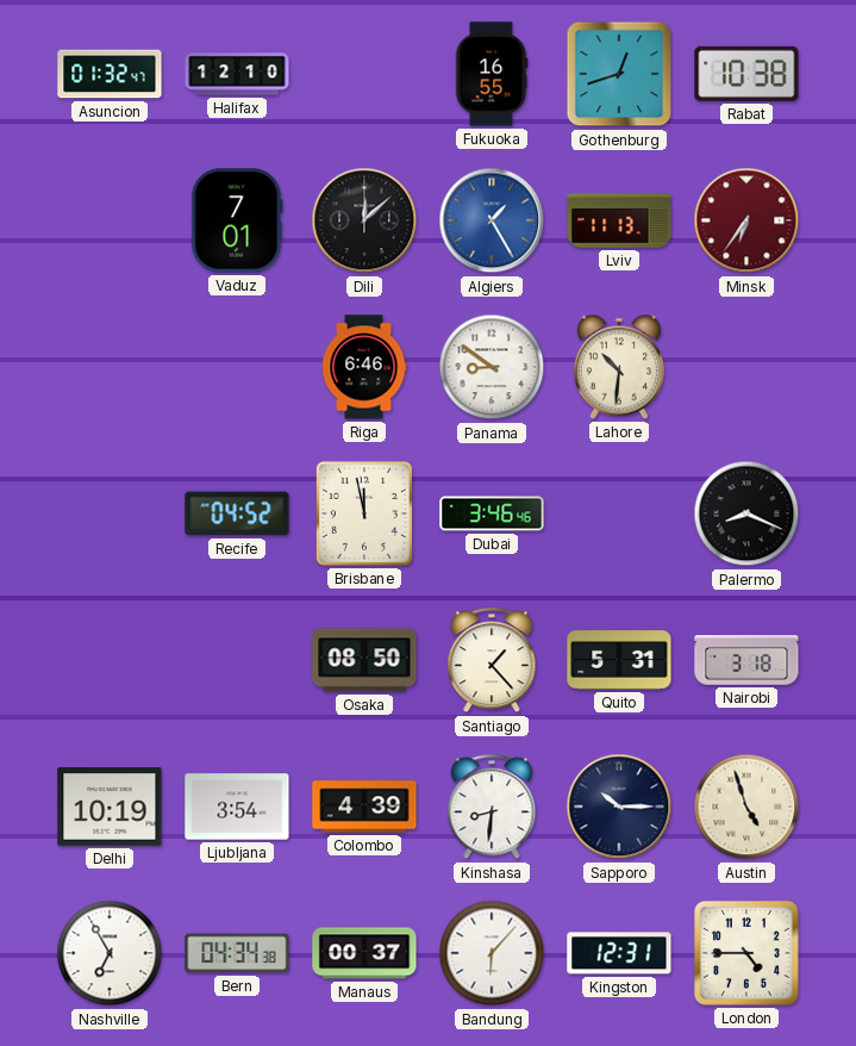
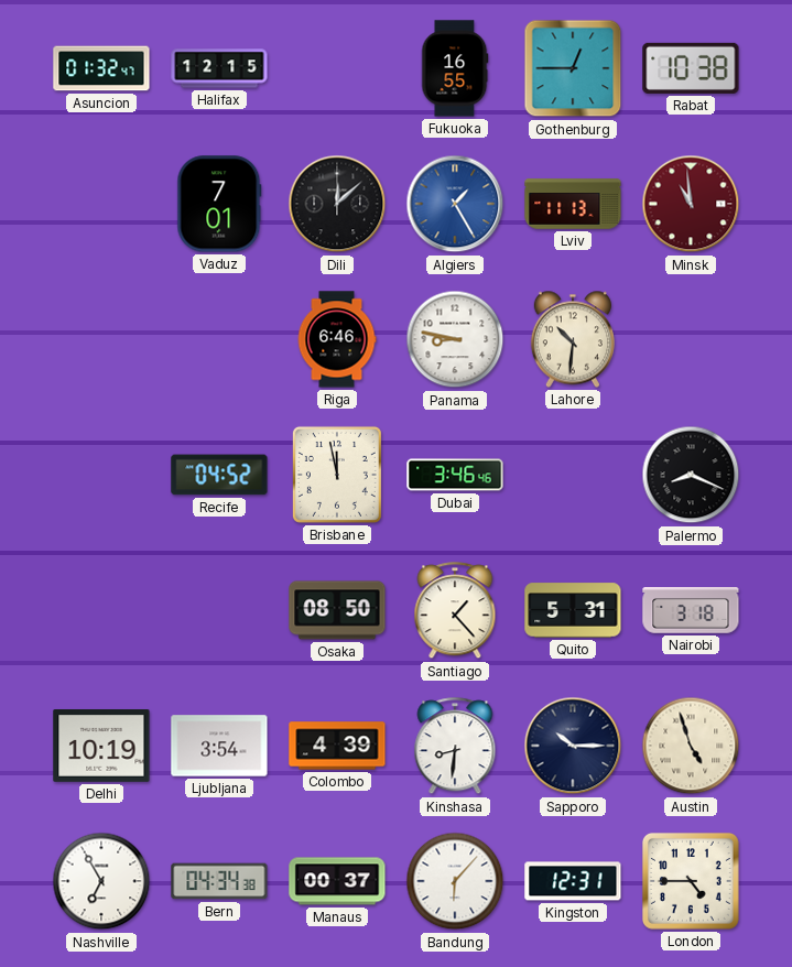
Halifax: 12:10 -> 12:15 (219, 68)
Gothenburg: 12:42 -> 12:45 (573, 68)
Minsk: 6:36 -> 10:59 (691, 204)
Panama: 8:51 -> 8:47 (455, 339)
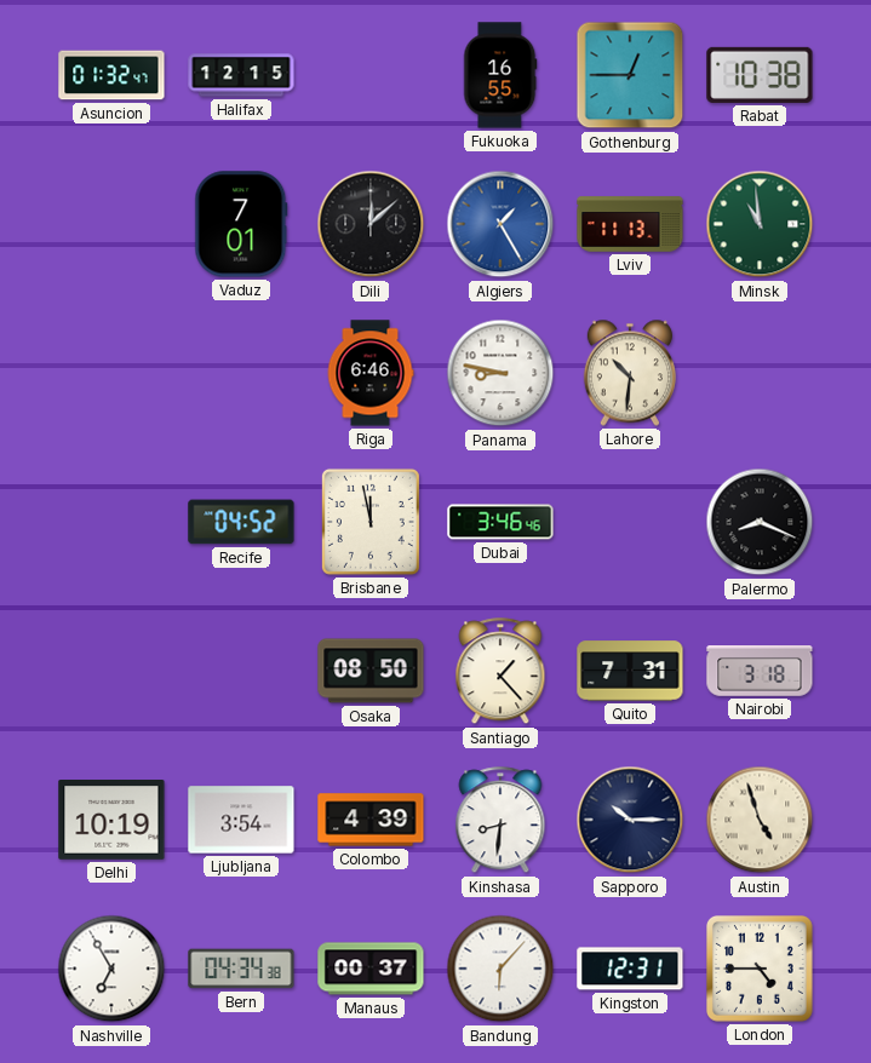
Minsk dial: burgundy -> green (760, 224)
Quito: 5:31 -> 7:31 (630, 671)
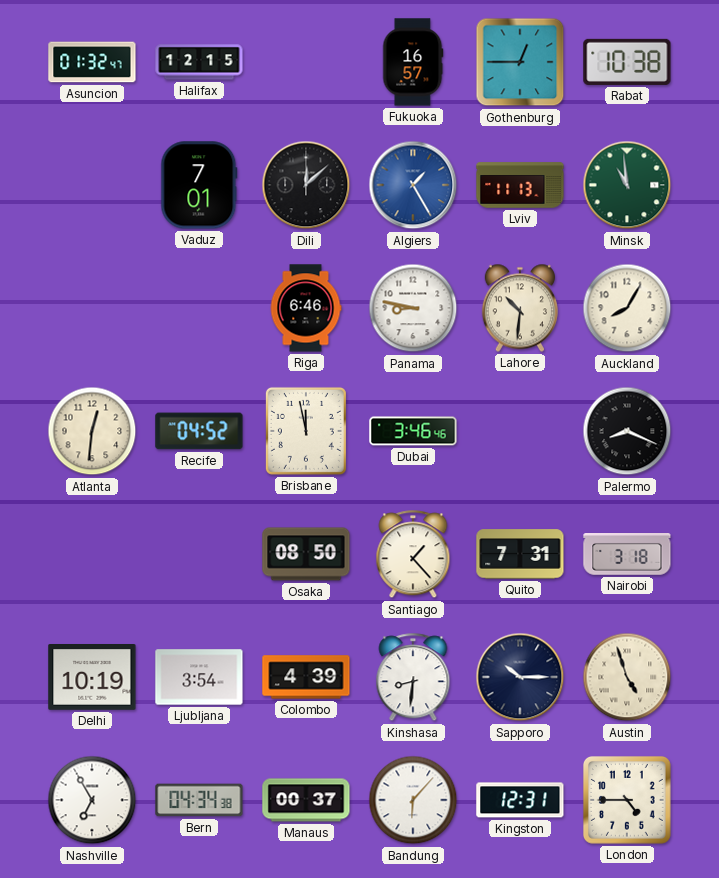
Fukuoka: 16:55 -> 16:57 (413, 62)
Auckland: none -> 8:05 (627, 308)
Atlanta: none -> 12:31 (92, 431)
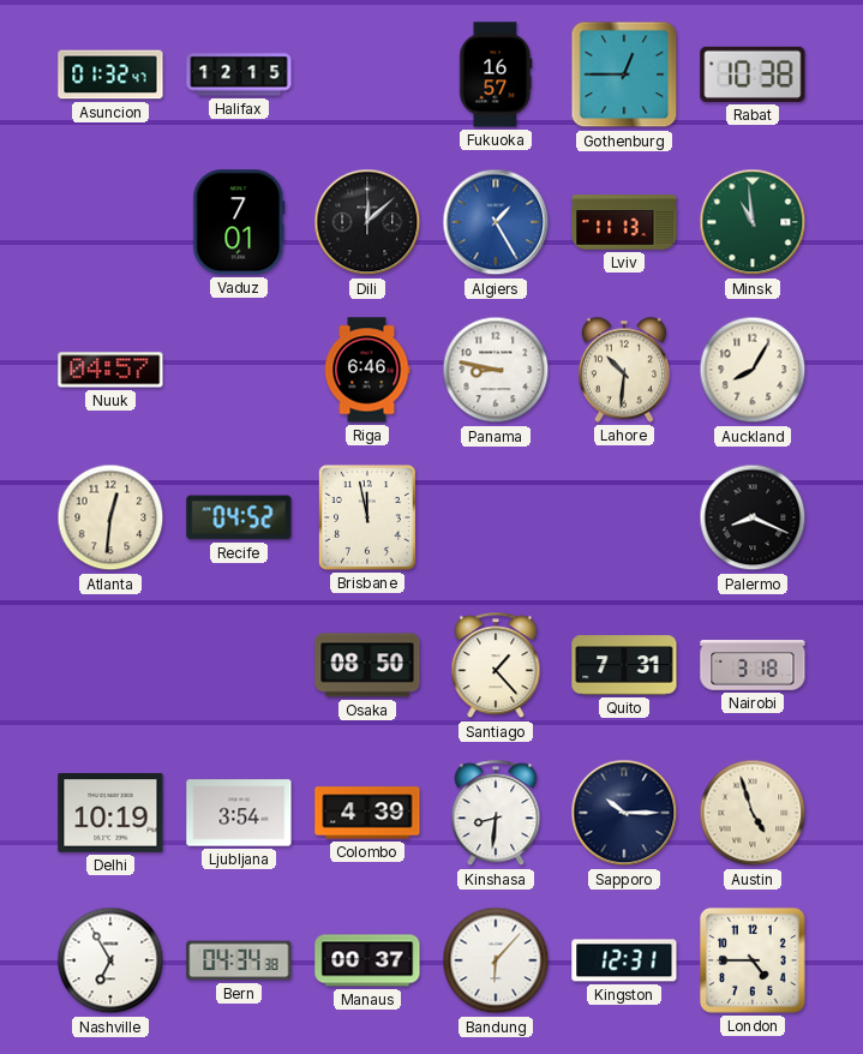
Nuuk: none -> 04:57 (110, 370)
Dubai: 3:46 -> none (413, 431)
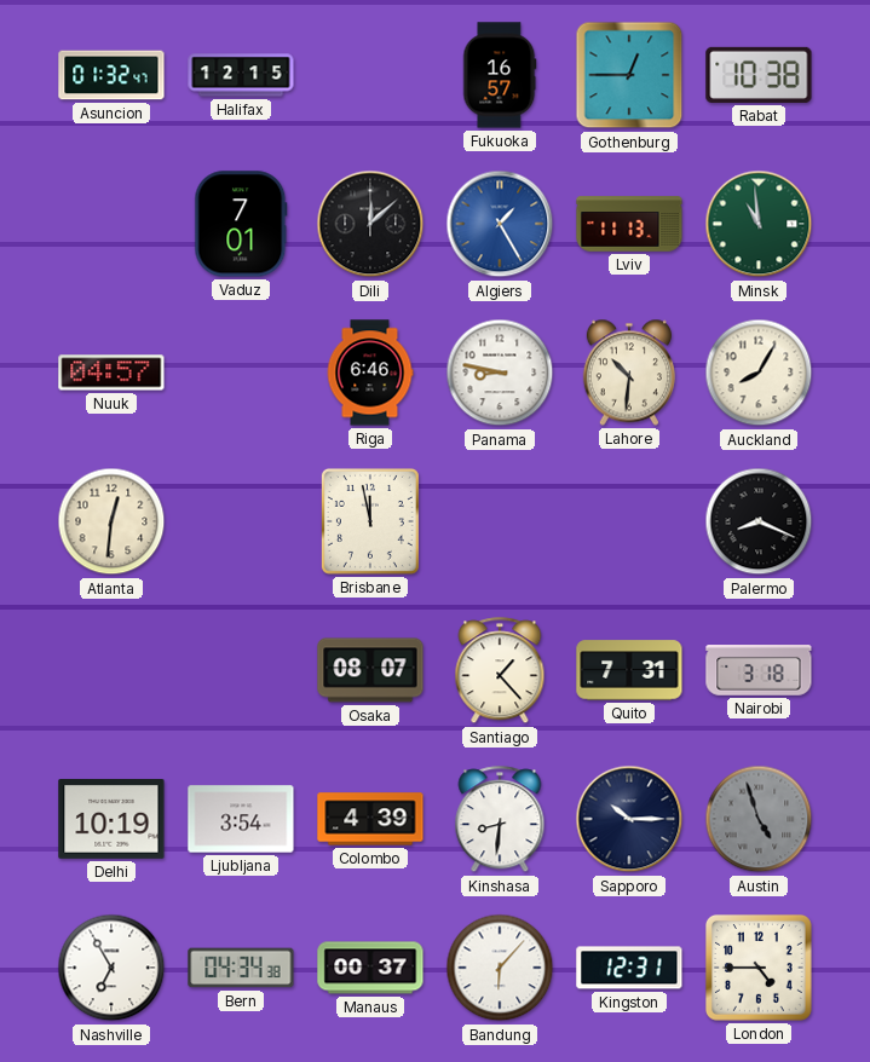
Recife: 04:52 -> none (239, 517)
Osaka: 08:50 -> 08:07 (370, 670)
Austin dial: cream -> grey (759, 819)
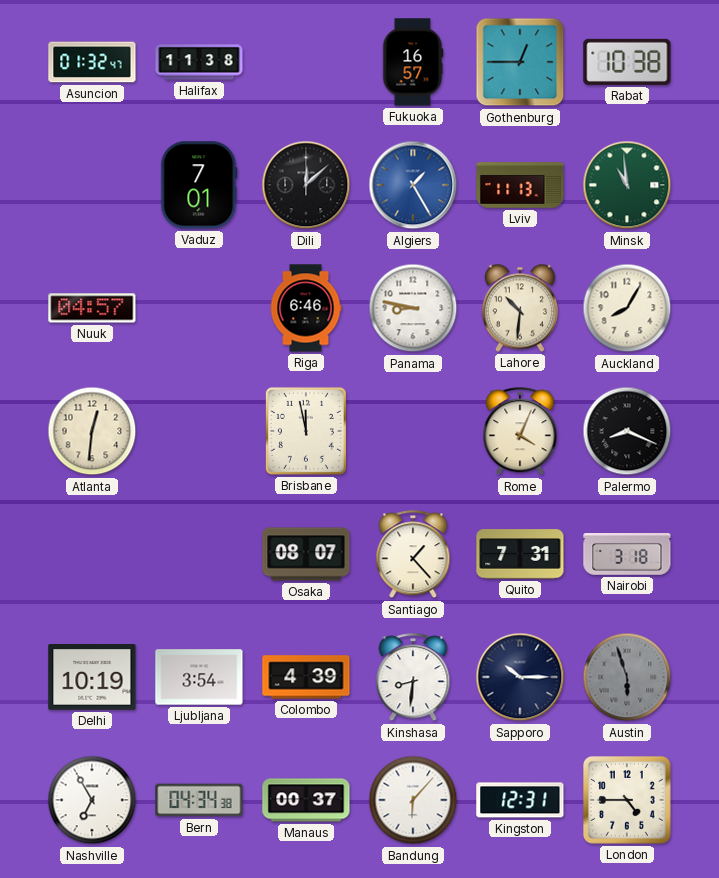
Halifax: 12:15 -> 11:38 (199, 62)
Rome: none -> 4:04 (520, 432)
Austin: 4:57 -> 5:57 (627, 677)
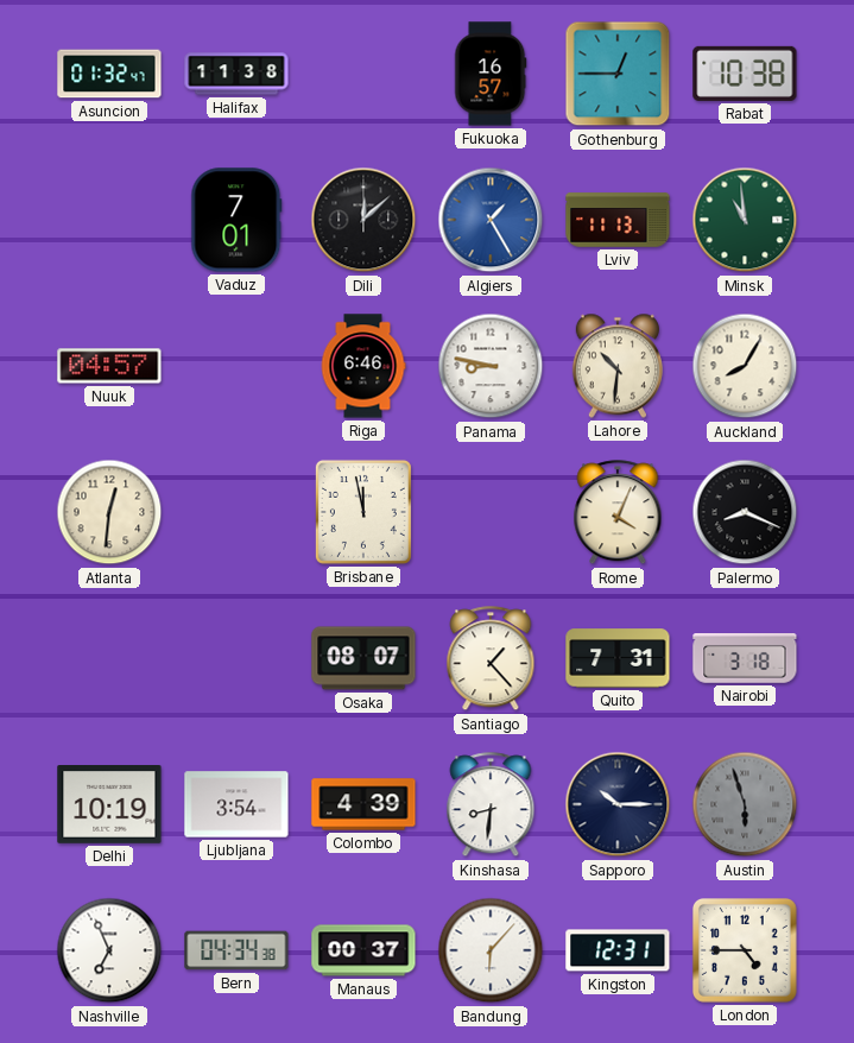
Nashville: 6:55 -> 6:56 (109, 950)
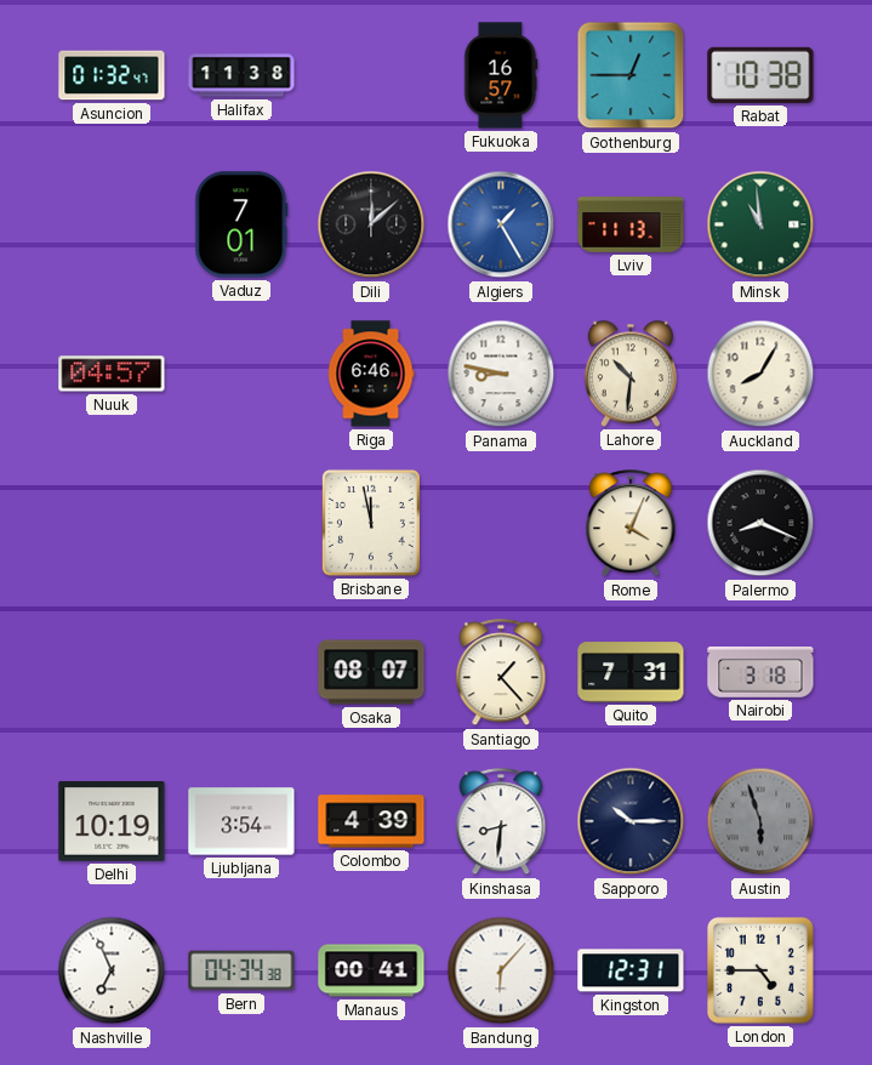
Atlanta: 12:31 -> none (109, 512)
Manaus: 00:37 -> 00:41 (371, 970)
